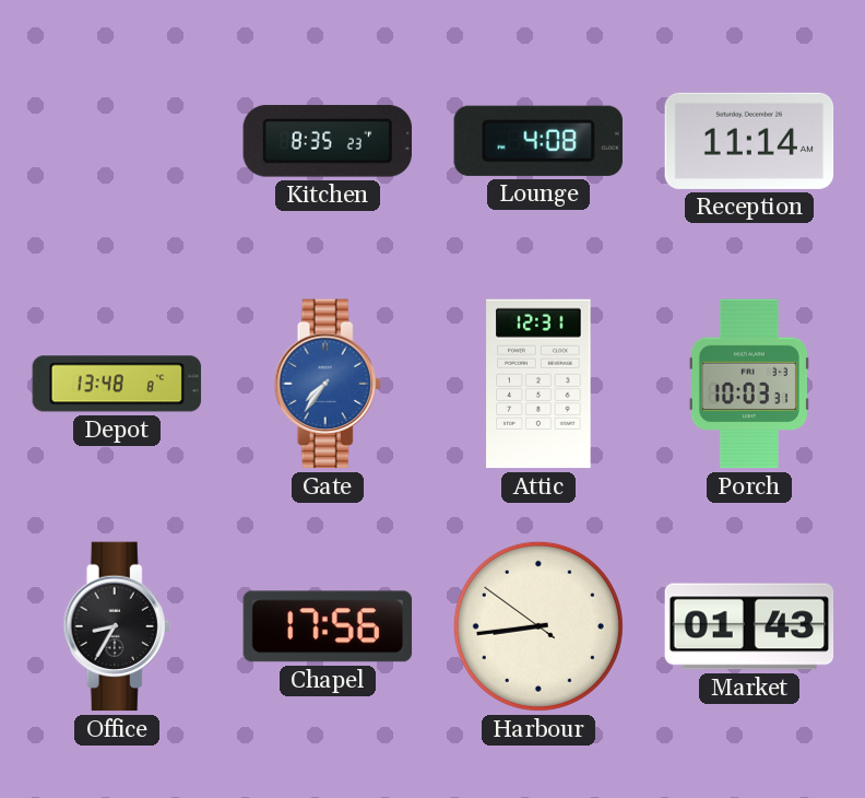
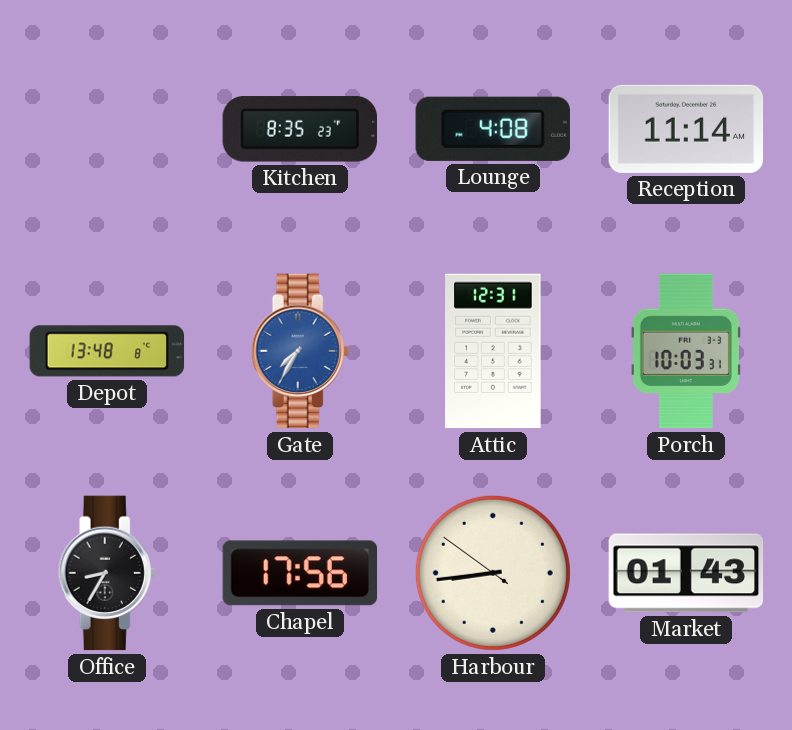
Gate: 7:36 -> 7:35 (300, 351)
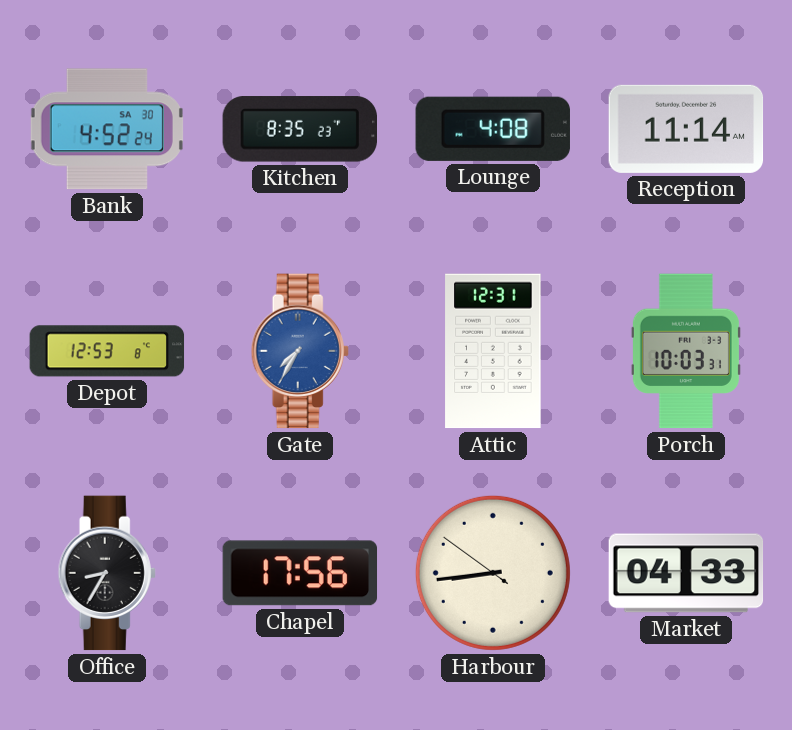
Bank: none -> 4:52 (107, 129)
Depot: 13:48 -> 12:53 (107, 351)
Market: 01:43 -> 04:33 (686, 573)
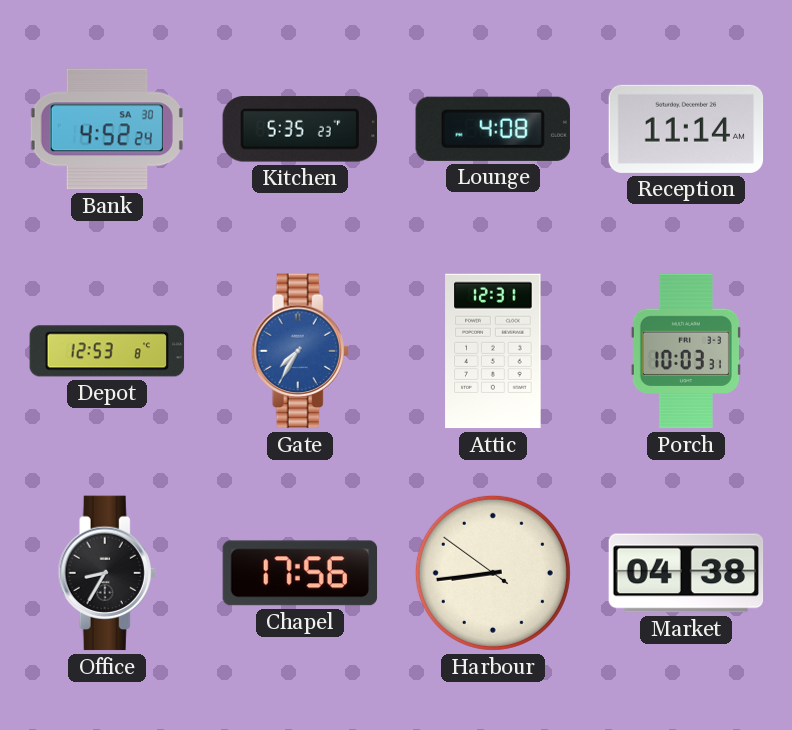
Kitchen: 8:35 -> 5:35 (299, 129)
Market: 04:33 -> 04:38 (686, 573)
